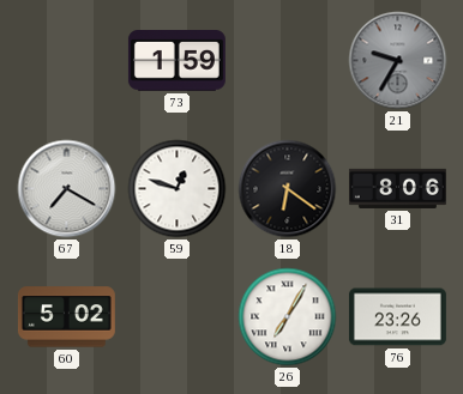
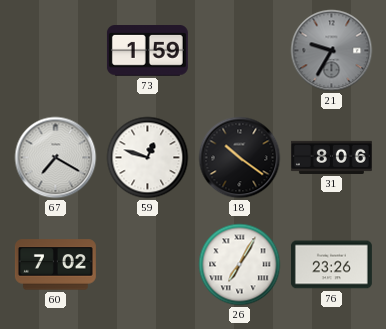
18: 6:21 -> 10:21 (240, 158)
60: 5:02 -> 7:02 (55, 265)
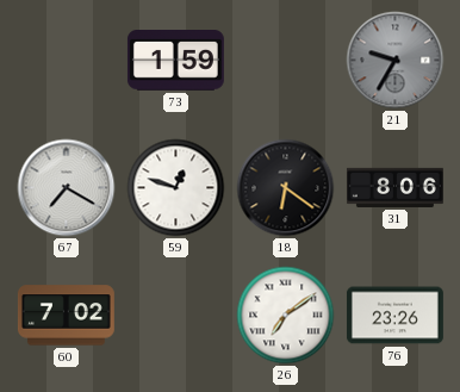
18: 10:21 -> 6:21 (286, 188)
26: 7:05 -> 7:09 (286, 316)
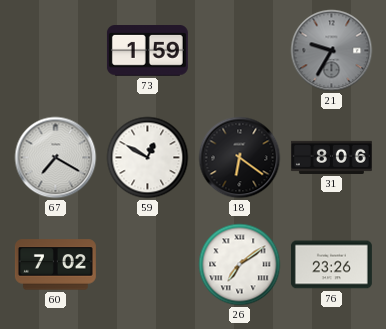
59: 12:48 -> 12:50 (148, 158)
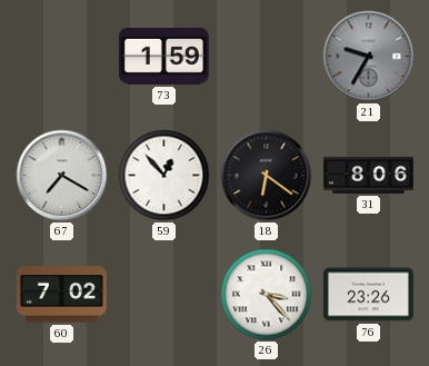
59: 12:50 -> 12:53 (164, 176)
26: 7:09 -> 3:23 (267, 295)
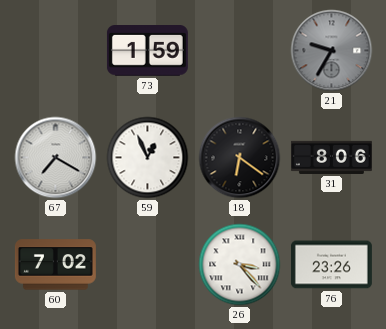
59: 12:53 -> 12:56 (148, 158)
